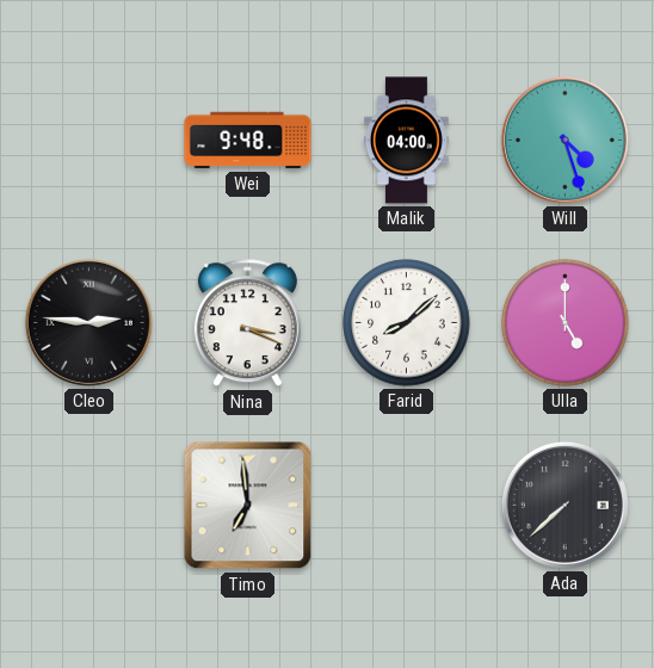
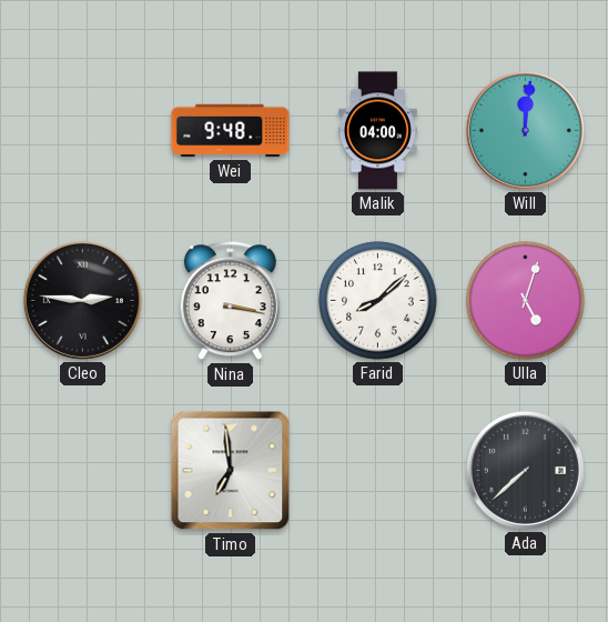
Will: 4:27 -> 12:01 (525, 130)
Nina: 3:19 -> 3:17 (230, 301)
Ulla: 5:00 -> 5:03 (526, 301)
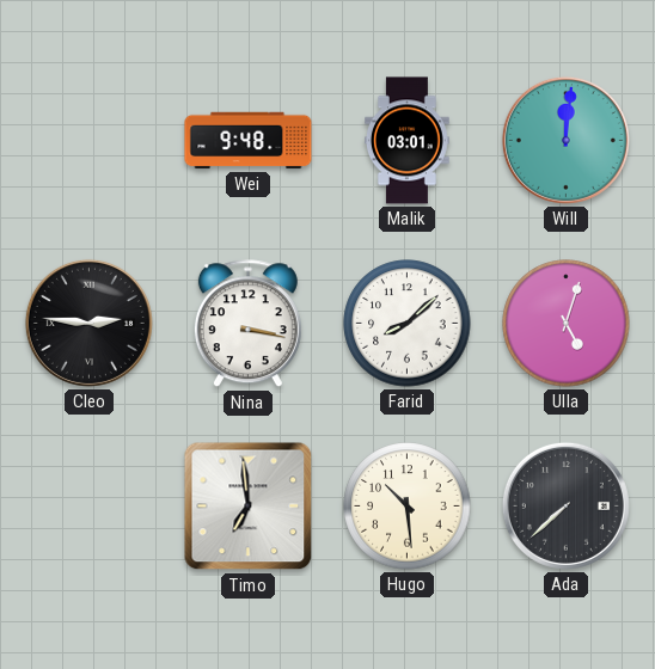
Malik: 04:00 -> 03:01 (408, 141)
Hugo: none -> 10:29 (408, 507)
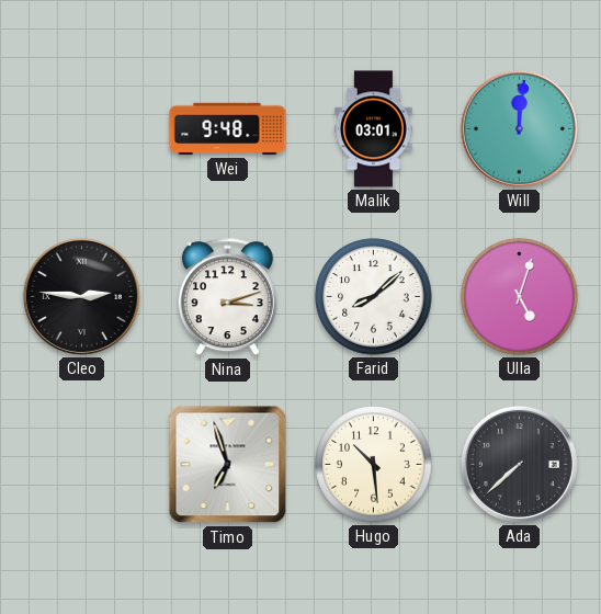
Nina: 3:17 -> 3:12 (227, 297)
Timo: 6:59 -> 6:57 (228, 465)
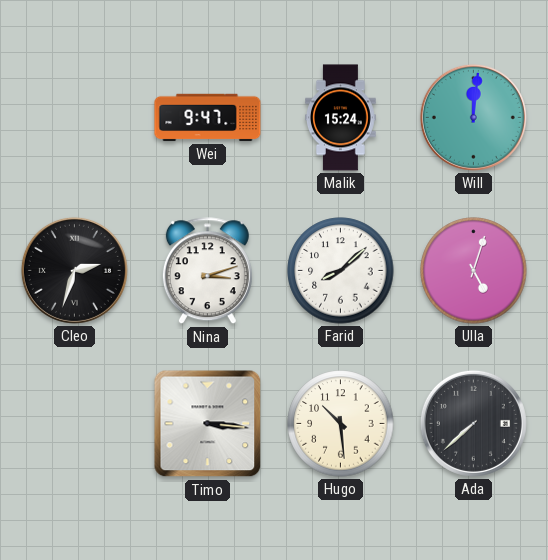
Wei: 9:48 -> 9:47 (208, 118)
Malik: 03:01 -> 15:24 (341, 118)
Cleo: 2:46 -> 2:33 (74, 270)
Timo: 6:57 -> 3:16 (208, 424)
